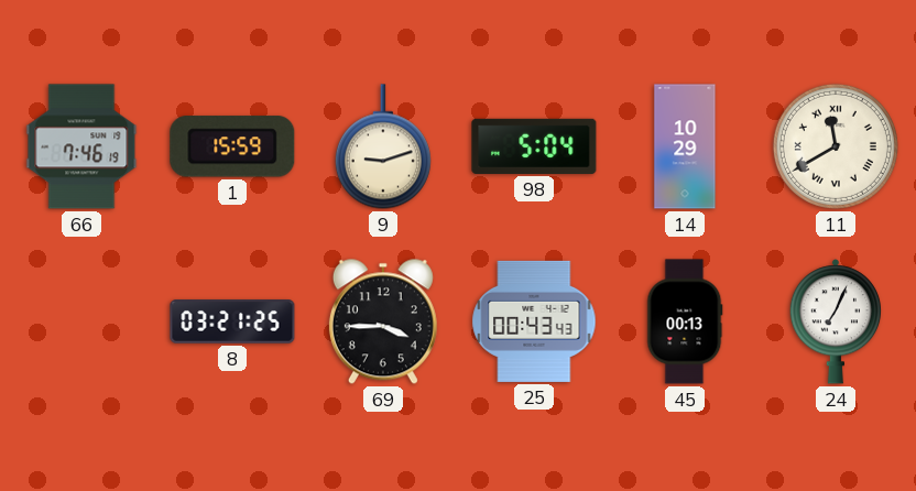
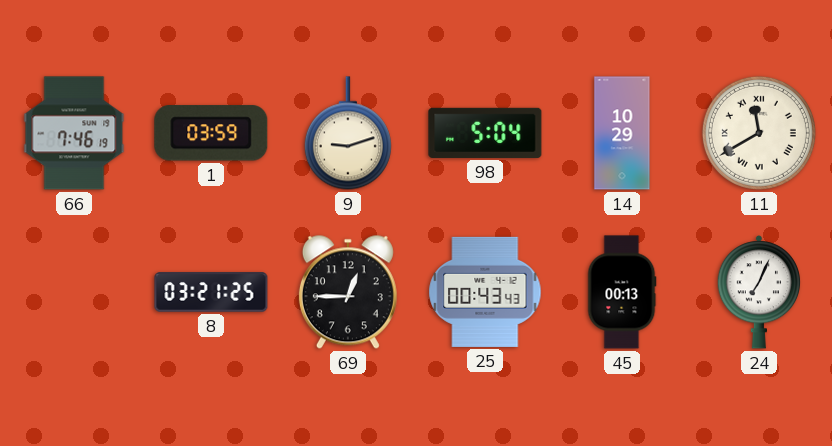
1: 15:59 -> 03:59 (211, 133)
69: 3:45 -> 12:45 (348, 292)
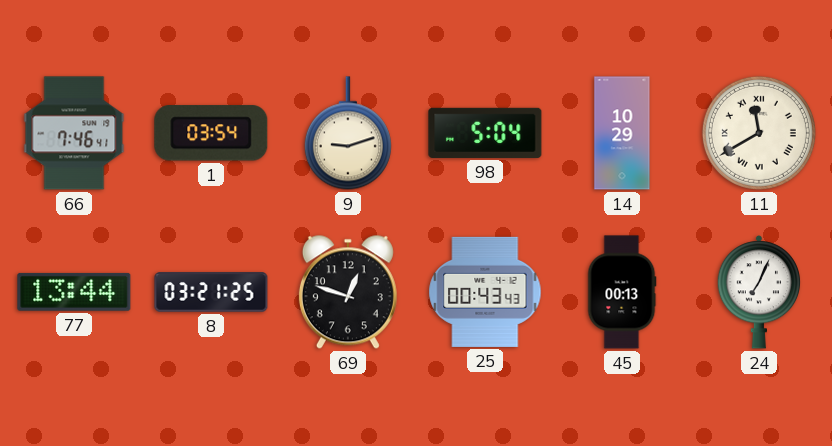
66: 7:46:19 -> 7:46:41 (74, 133)
1: 03:59 -> 03:54 (211, 133)
77: none -> 13:44 (74, 292)
69: 12:45 -> 12:48 (348, 292)
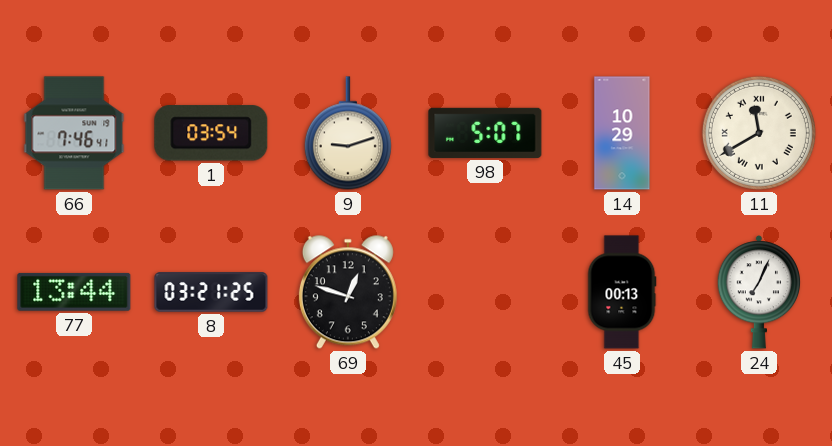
98: 5:04 -> 5:07 (485, 133)
25: 00:43 -> none (485, 292)
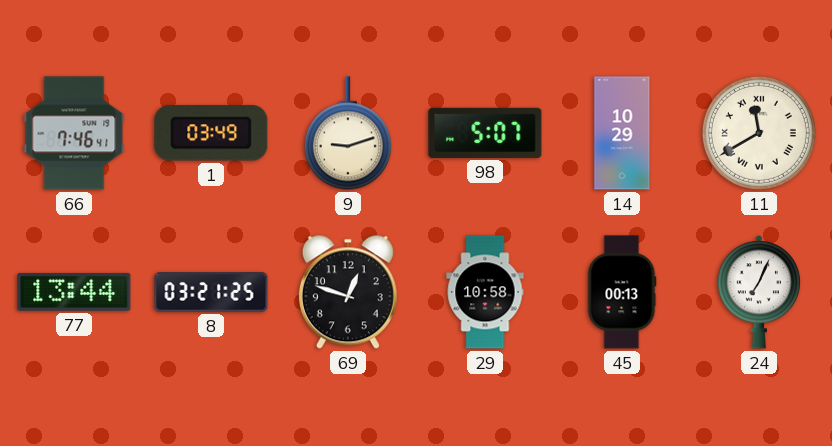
1: 03:54 -> 03:49 (211, 133)
29: none -> 10:58 (485, 292)
